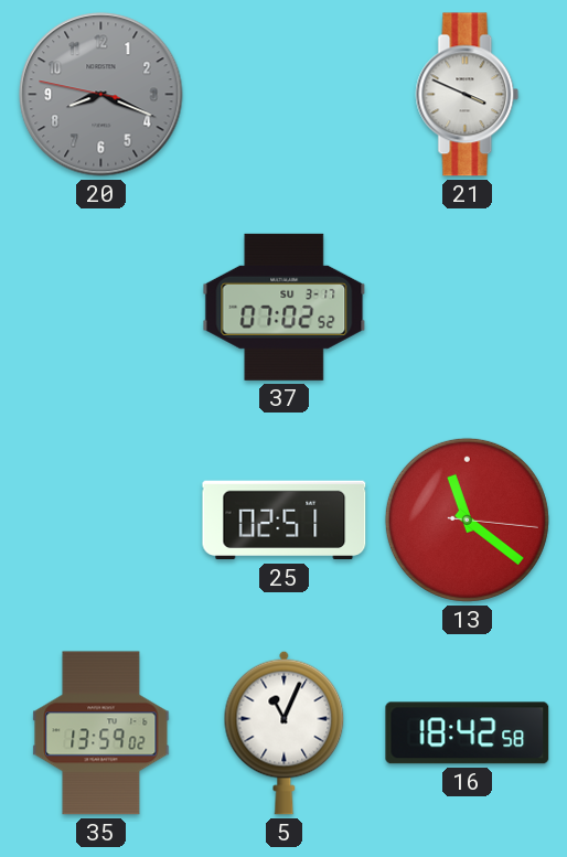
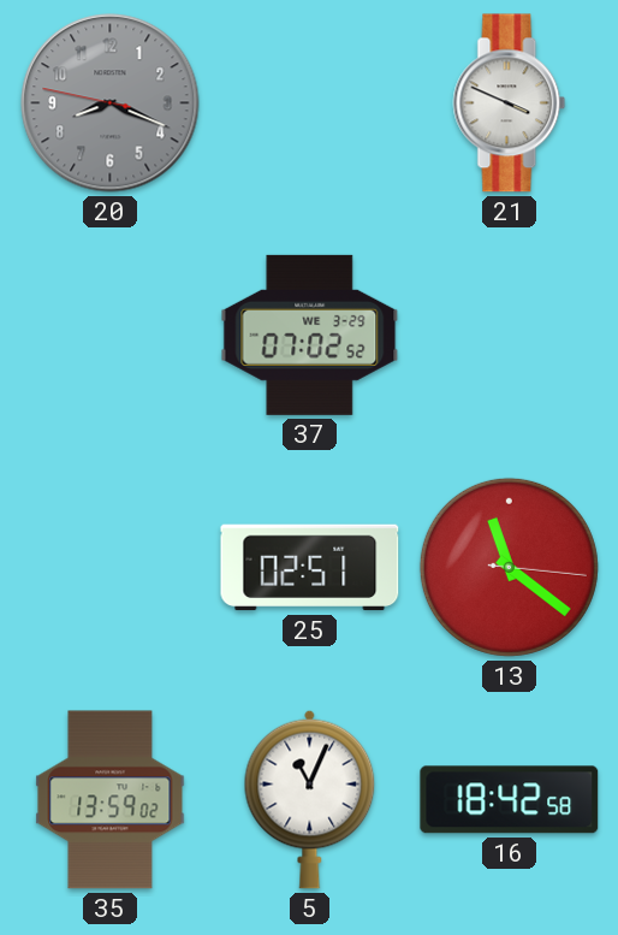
37 date: SU 3-17 -> WE 3-29 (310, 335)
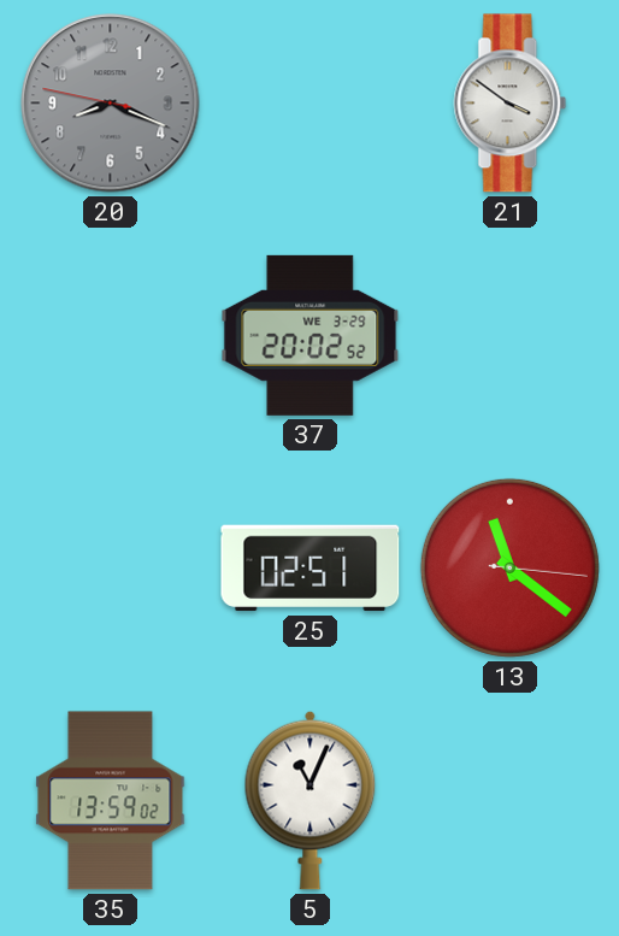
21: 3:49 -> 3:51 (511, 104)
37: 07:02 -> 20:02 (311, 335)
16: 18:42 -> none (510, 800)
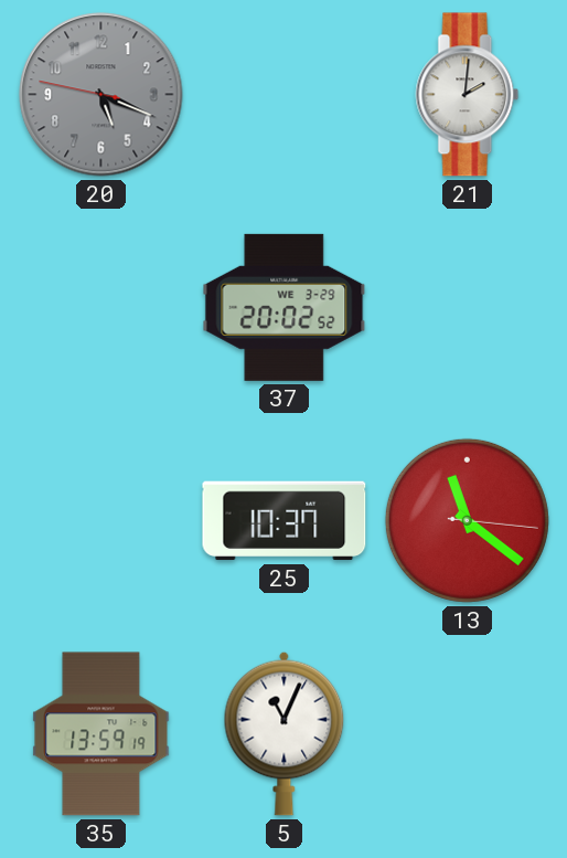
20: 8:18 -> 5:18 (101, 95)
21: 3:51 -> 2:01 (468, 95)
25: 02:51 -> 10:37 (285, 521)
35: 13:59:02 -> 13:59:19 (101, 734)
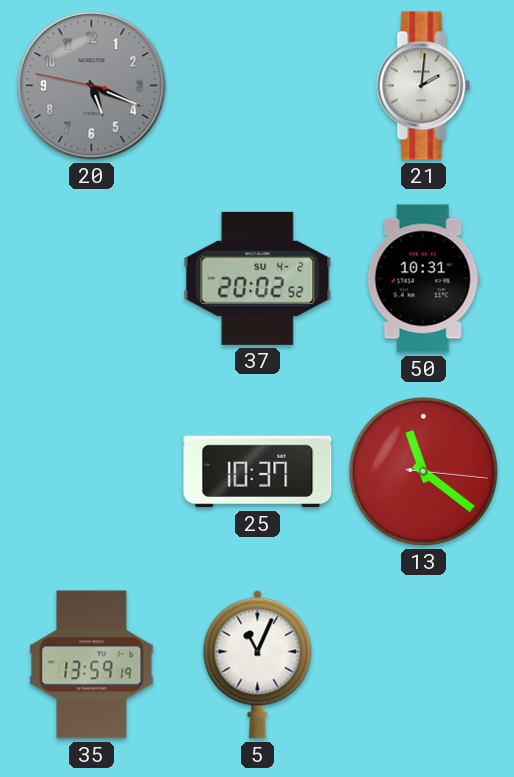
37 date: WE 3-29 -> SU 4-2 (258, 278)
50: none -> 10:31 (423, 279)
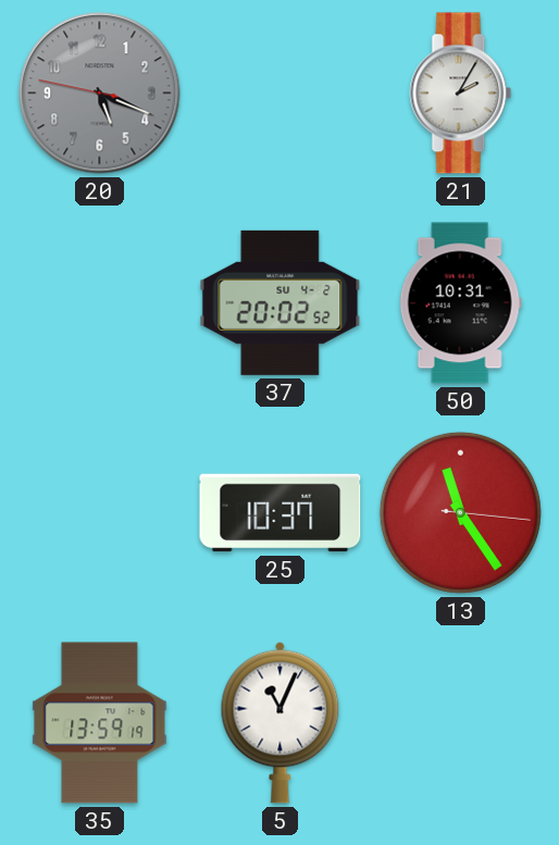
21: 2:01 -> 2:05 (461, 94)
13: 11:21 -> 11:24 (460, 512)
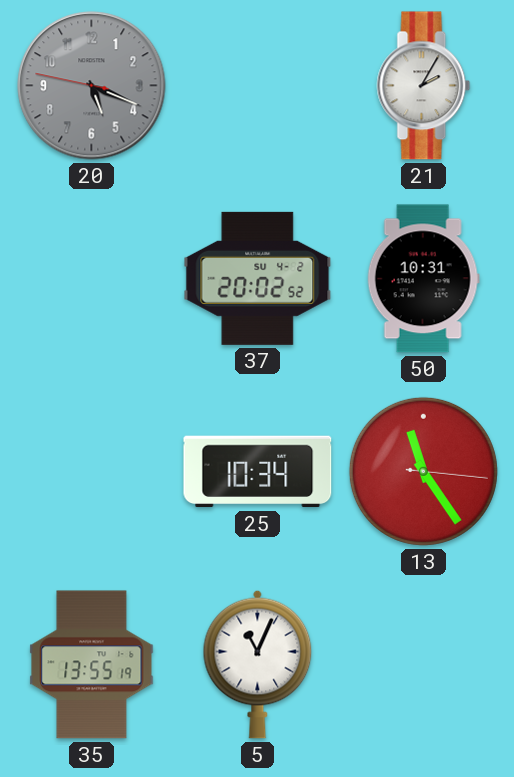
25: 10:37 -> 10:34 (258, 472)
35: 13:59 -> 13:55 (92, 665)
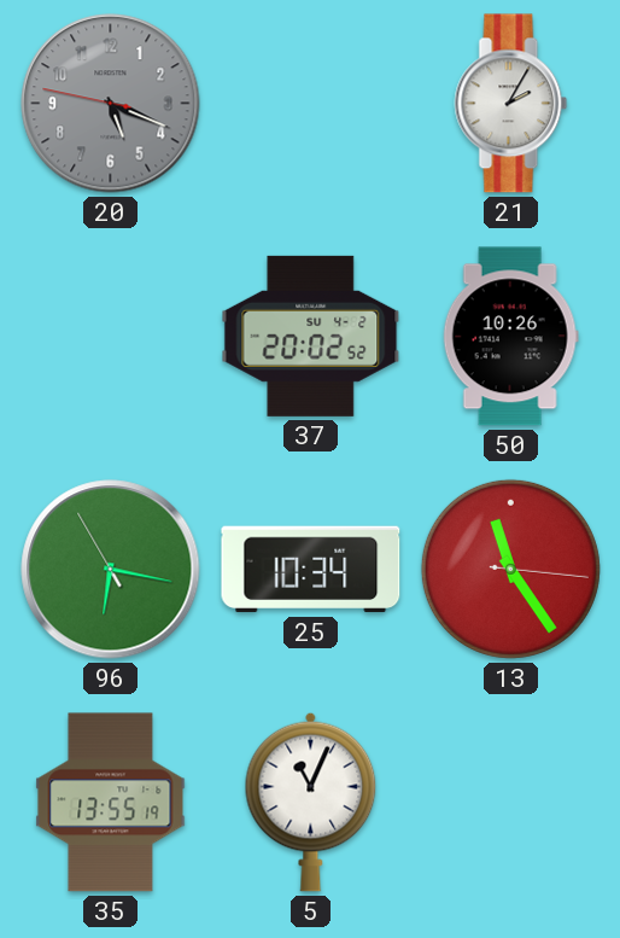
50: 10:31 -> 10:26 (510, 337)
96: none -> 6:16 (111, 570)
